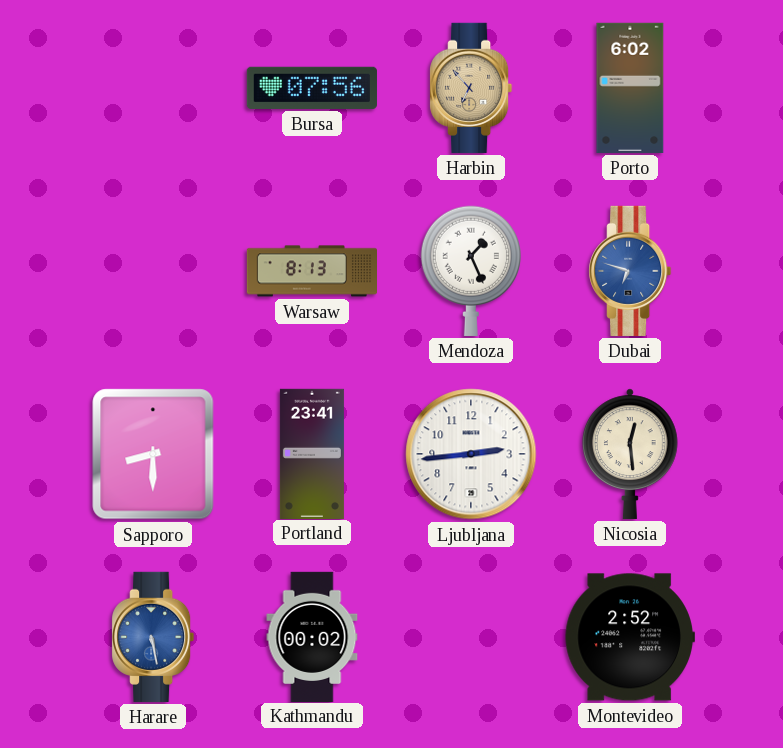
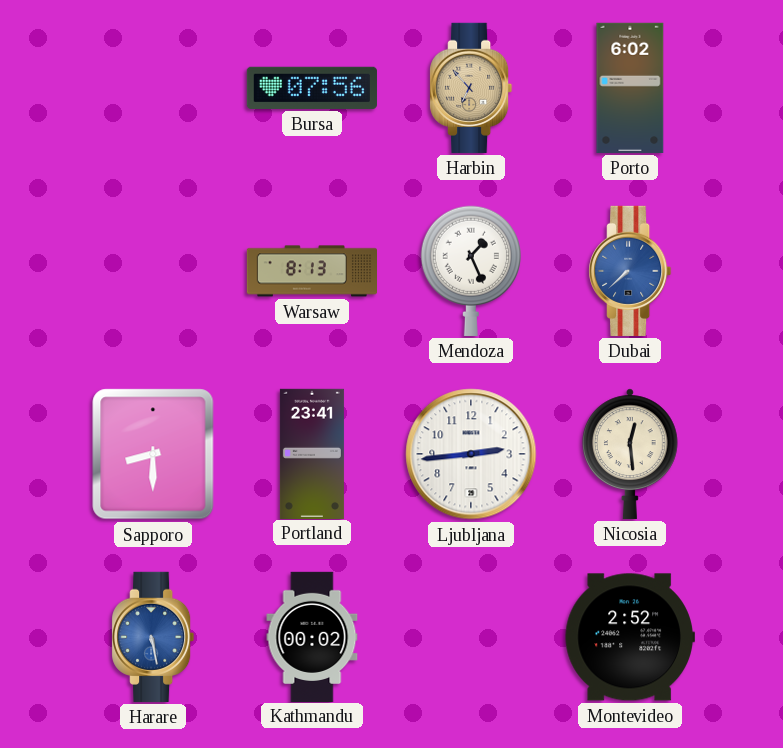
Dubai: 6:48 -> 7:38 (630, 271)
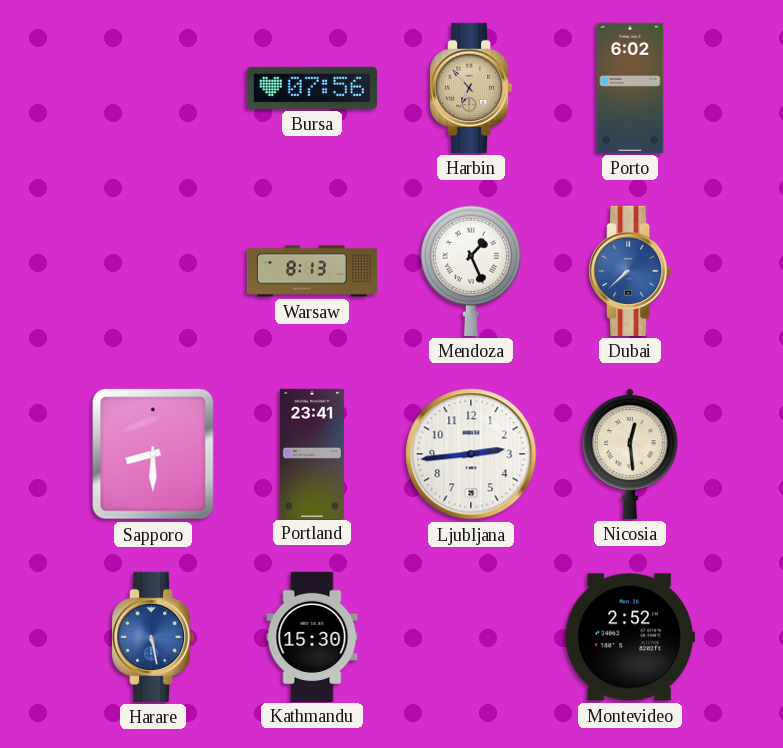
Kathmandu: 00:02 -> 15:30 (312, 636)
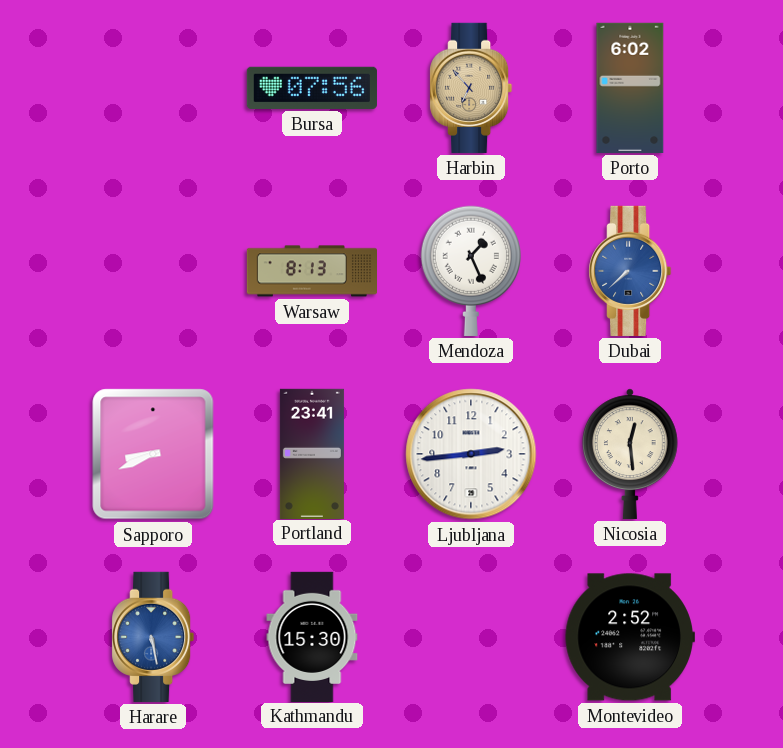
Sapporo: 8:30 -> 8:41 (153, 454)
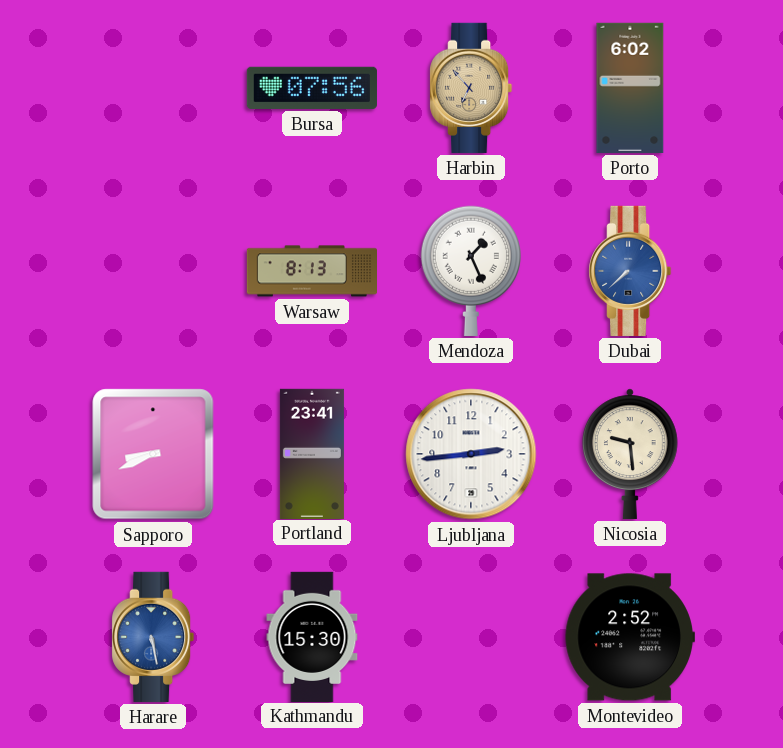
Nicosia: 12:29 -> 9:29 (630, 454)
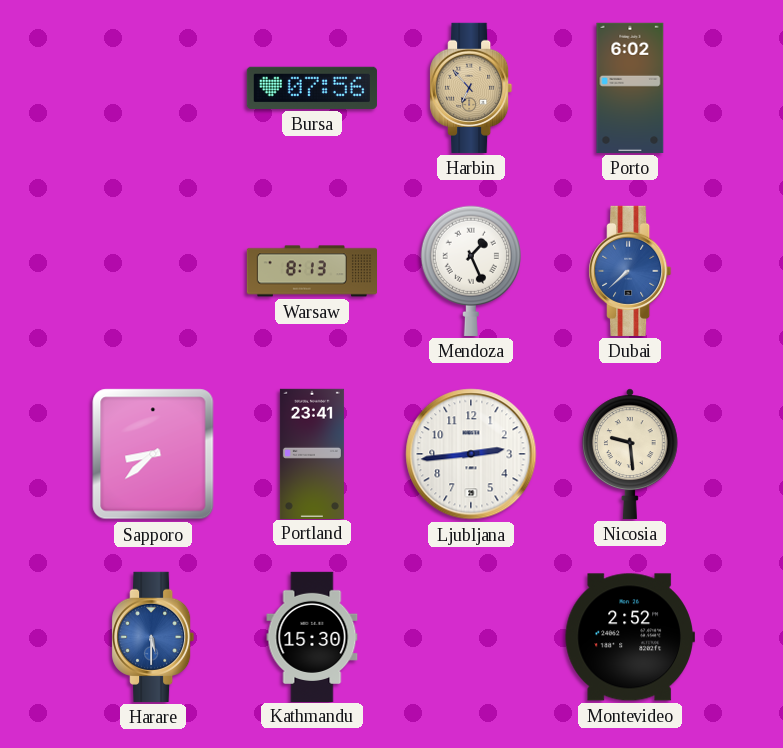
Sapporo: 8:41 -> 8:38 (153, 454)
Harare: 5:28 -> 5:30 (153, 637)
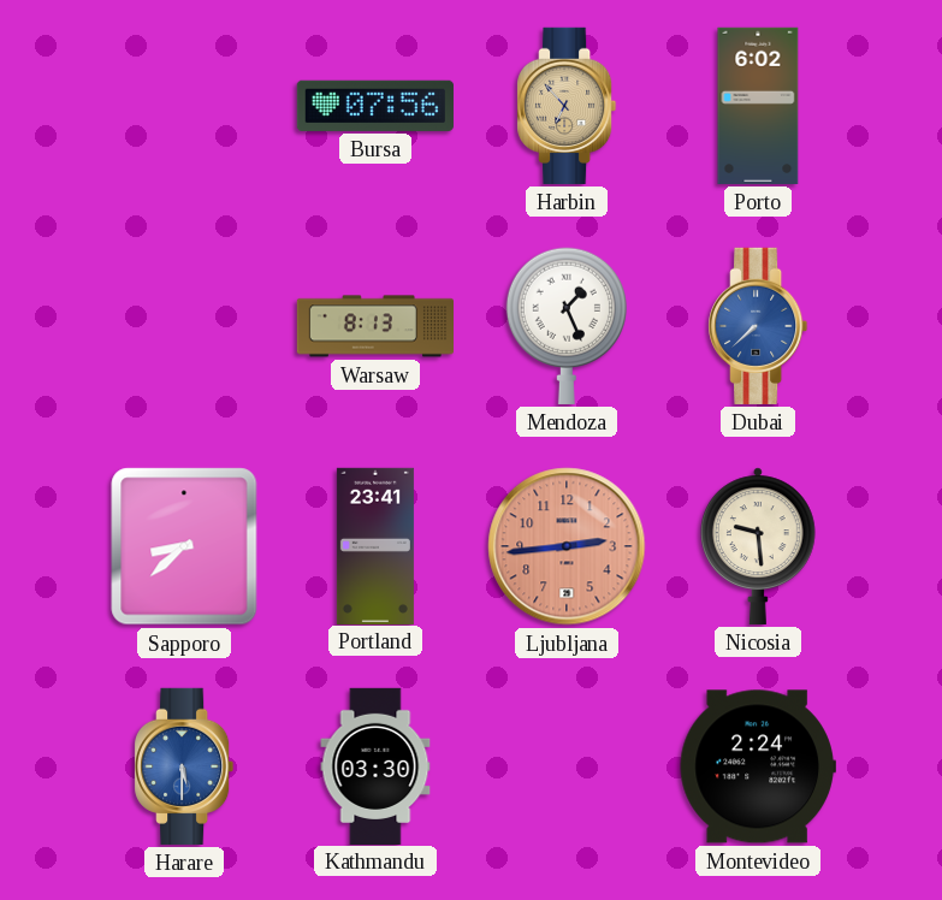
Ljubljana dial: white -> salmon (567, 546)
Kathmandu: 15:30 -> 03:30 (375, 765)
Montevideo: 2:52 -> 2:24 (758, 766)
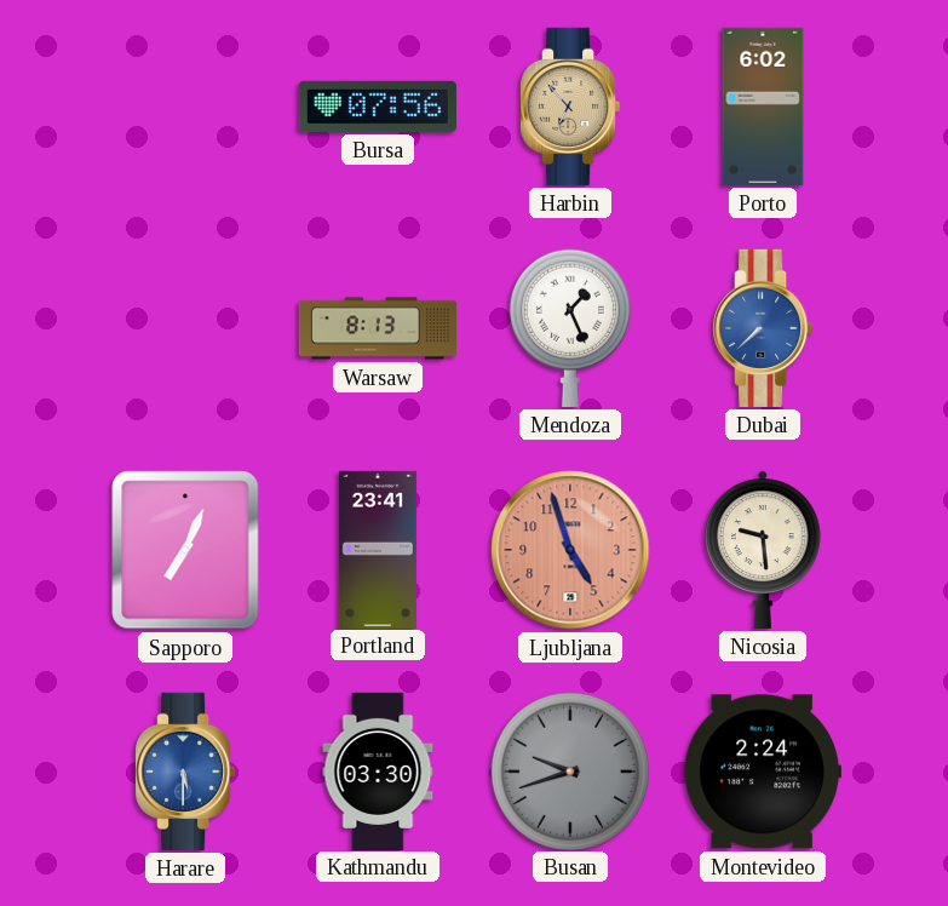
Sapporo: 8:38 -> 7:04 (185, 550)
Ljubljana: 2:44 -> 4:57 (570, 550)
Busan: none -> 9:42 (569, 770)
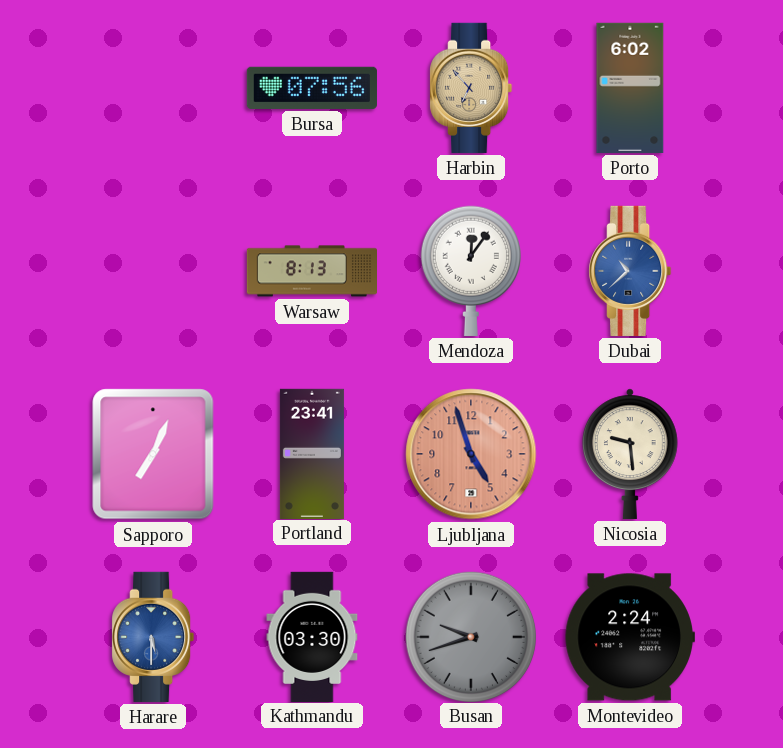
Mendoza: 1:26 -> 12:06 (471, 271)
Dubai: 7:38 -> 10:38 (630, 271)
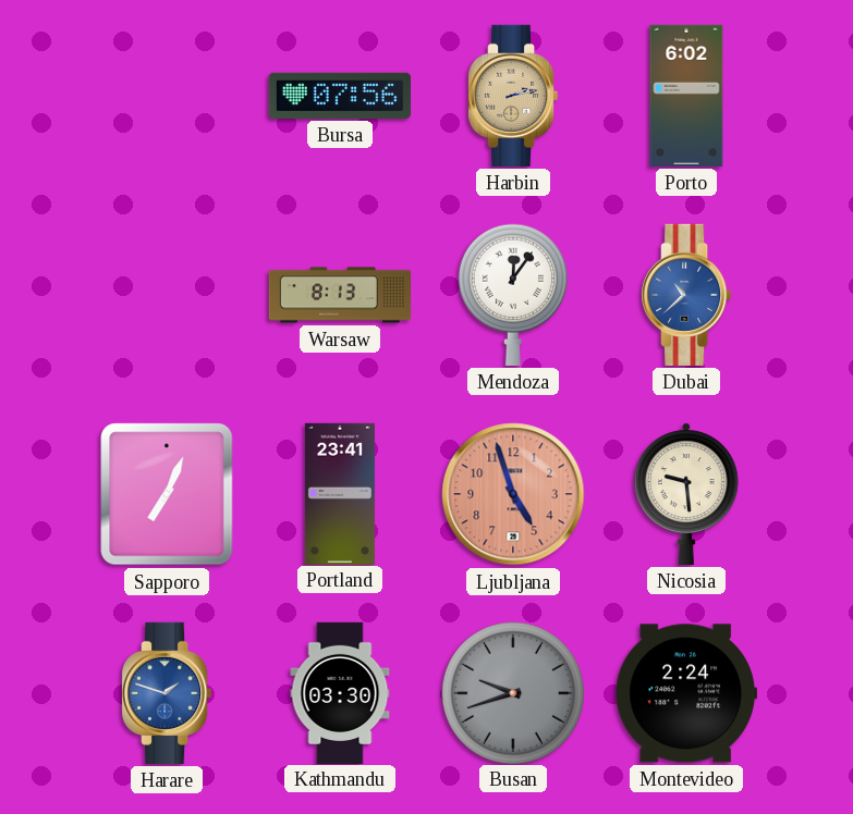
Harbin: 6:53 -> 2:13 (513, 96)
Harare: 5:30 -> 1:48 (167, 693)
